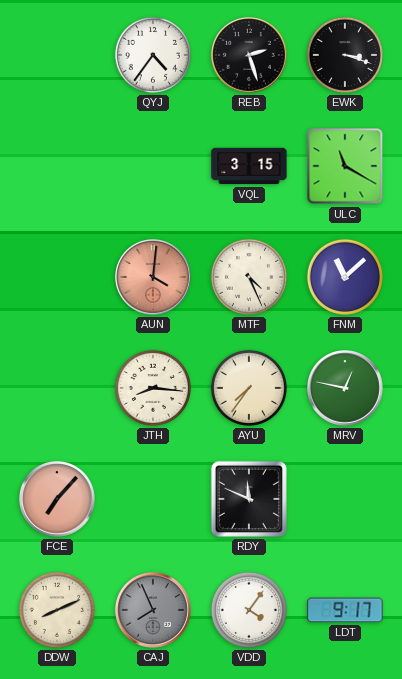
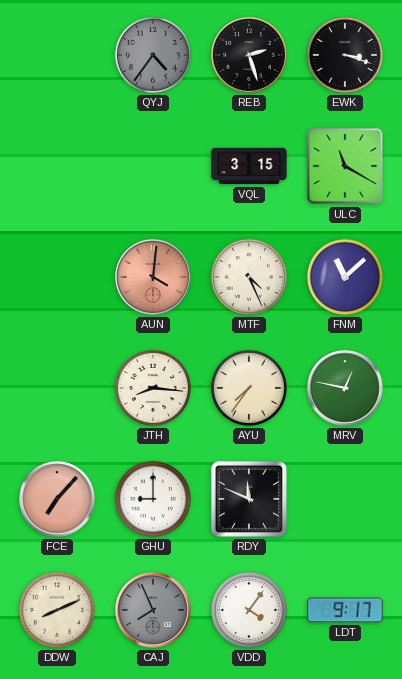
QYJ dial: white -> grey (153, 55)
GHU: none -> 9:00 (153, 499)
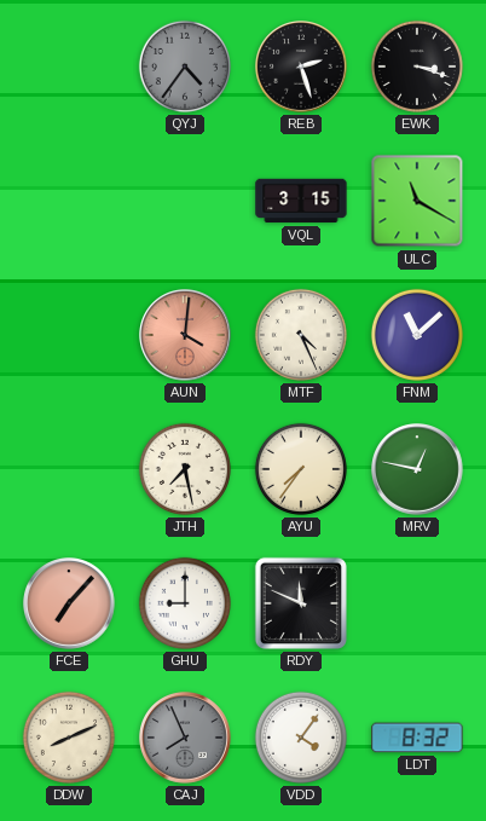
JTH: 8:16 -> 7:28 (185, 469)
LDT: 9:17 -> 8:32 (417, 738)
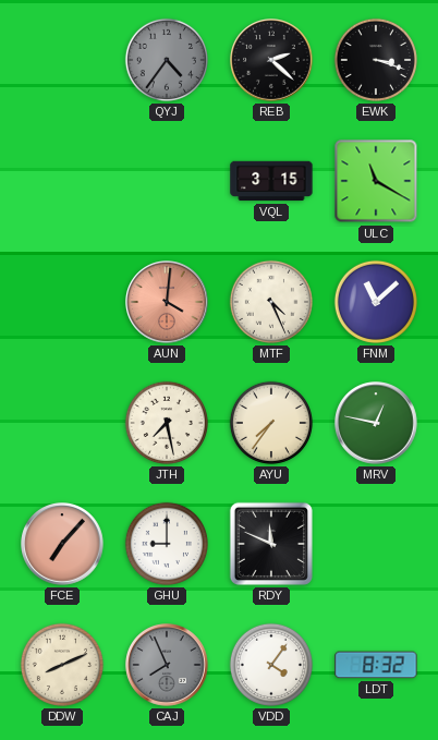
REB: 2:27 -> 2:22 (272, 61)
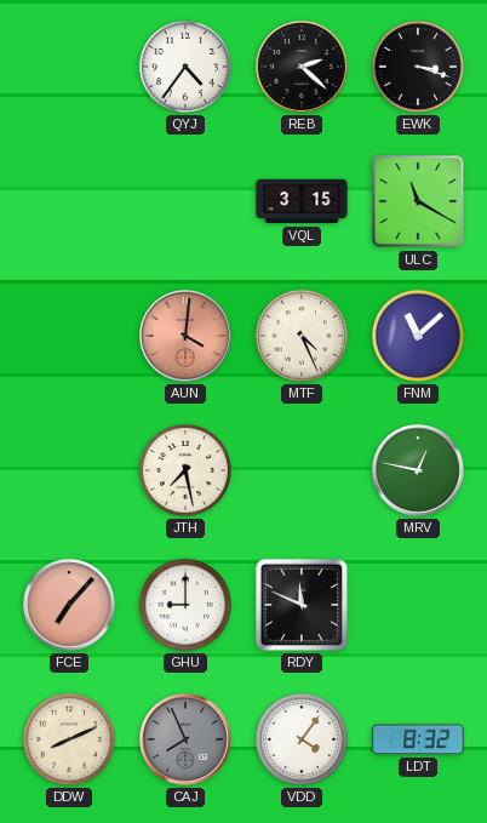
QYJ dial: grey -> white (185, 67)
AYU: 7:36 -> none (271, 423)
